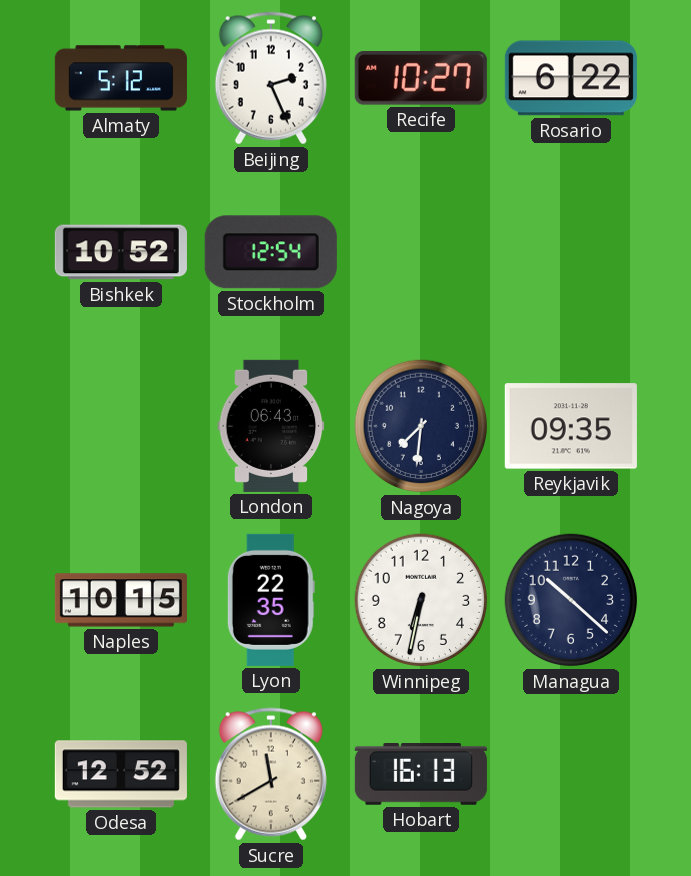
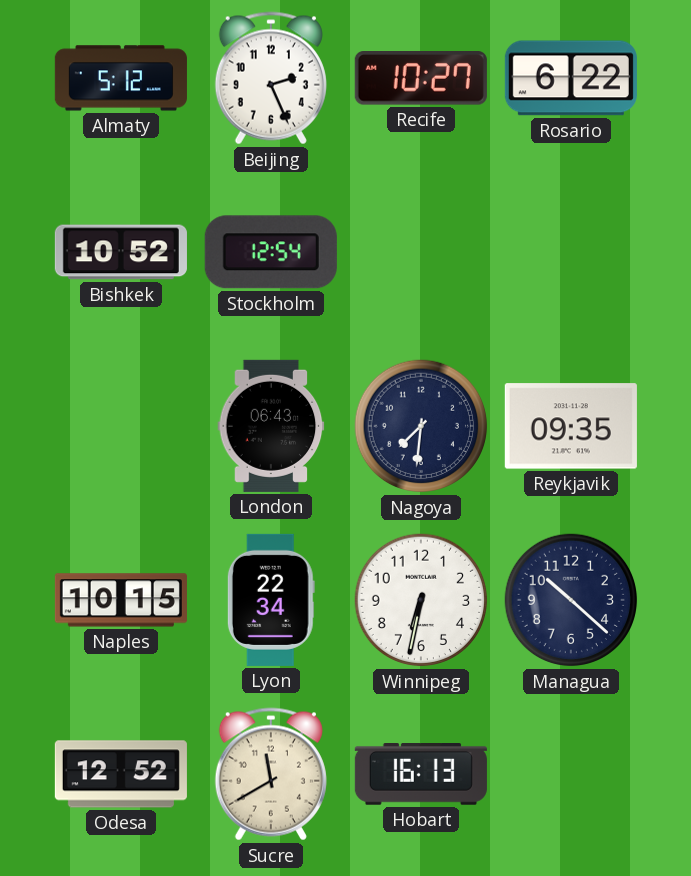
Lyon: 22:35 -> 22:34 (271, 600)
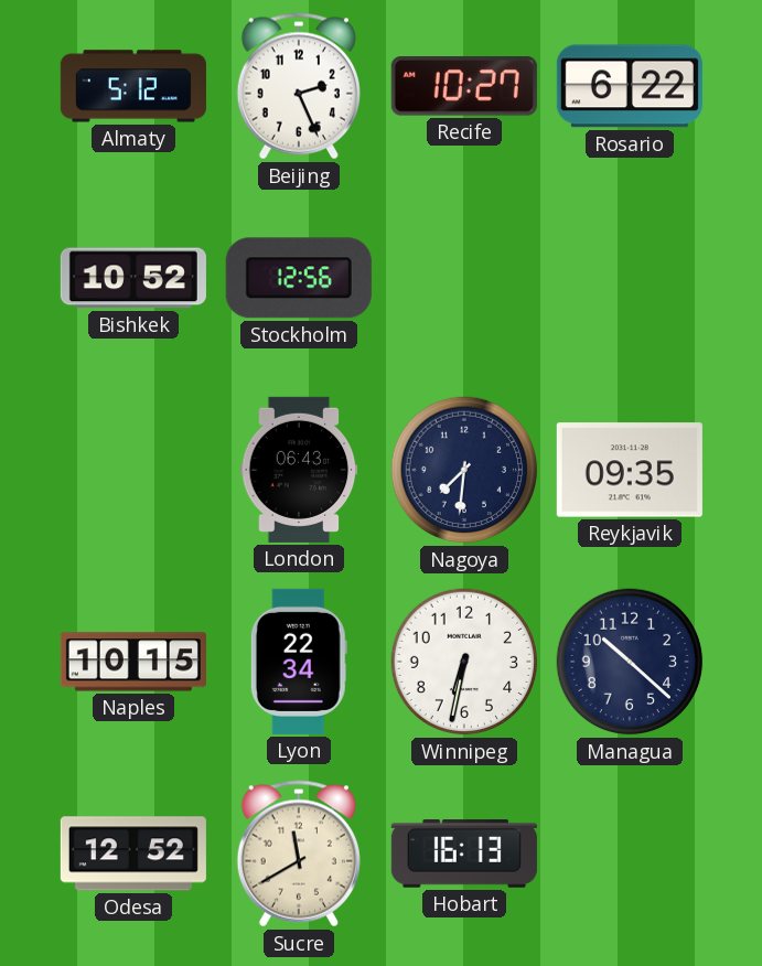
Stockholm: 12:54 -> 12:56 (299, 278)
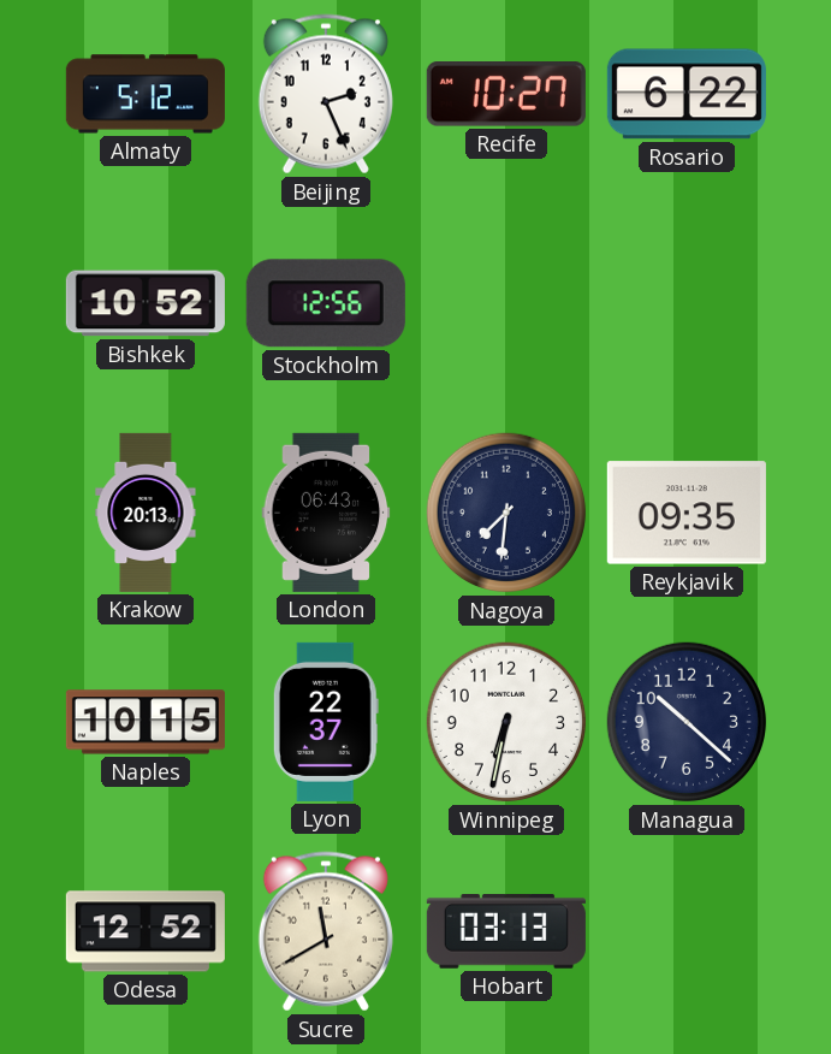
Krakow: none -> 20:13 (146, 513)
Lyon: 22:34 -> 22:37 (326, 722)
Hobart: 16:13 -> 03:13 (506, 932)
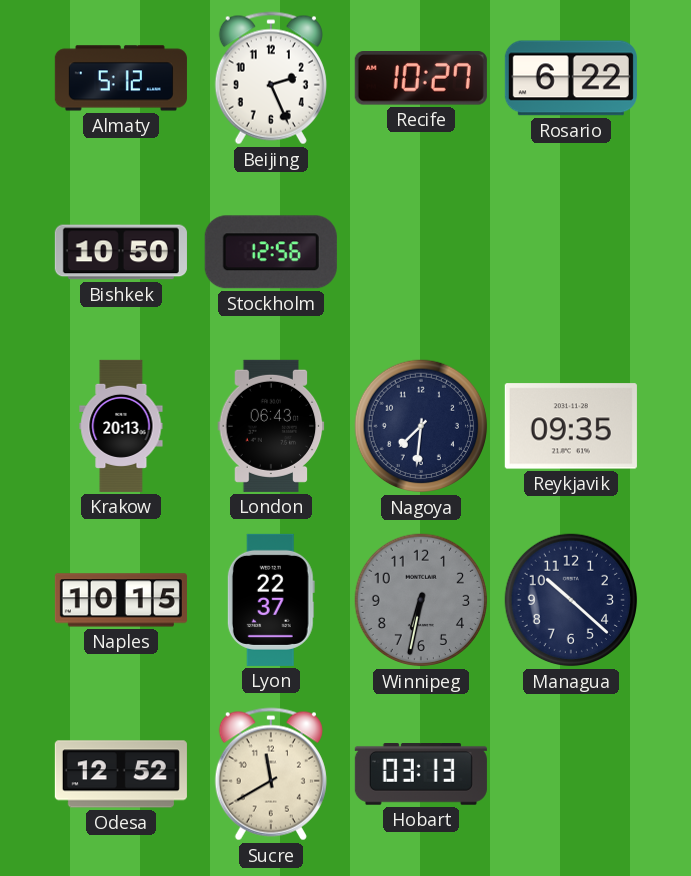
Bishkek: 10:52 -> 10:50 (121, 252)
Winnipeg dial: white -> grey (421, 600)
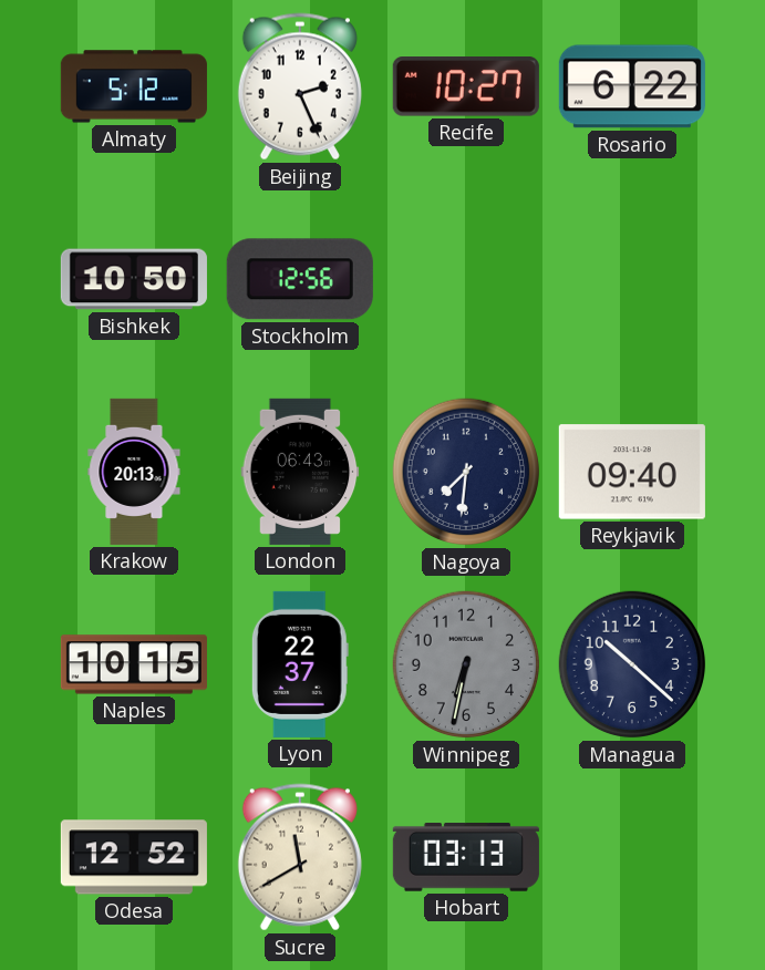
Reykjavik: 09:35 -> 09:40 (632, 472)
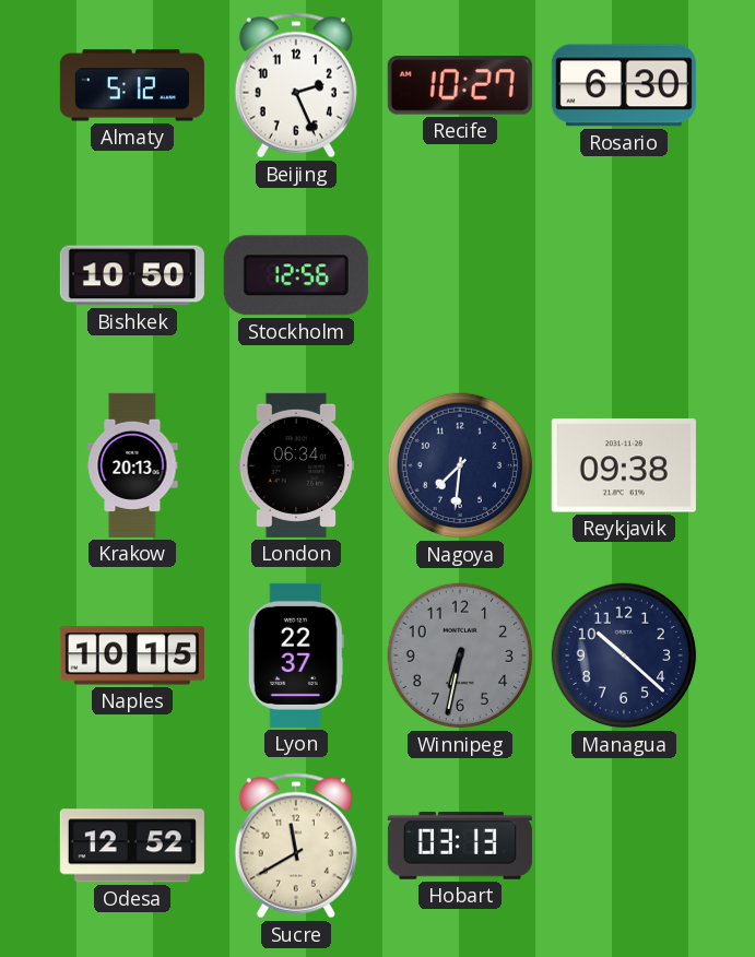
Rosario: 6:22 -> 6:30 (624, 85)
London: 06:43 -> 06:34 (296, 465)
Reykjavik: 09:40 -> 09:38 (624, 465)
